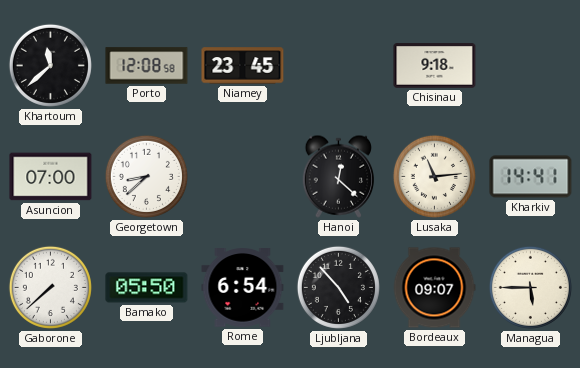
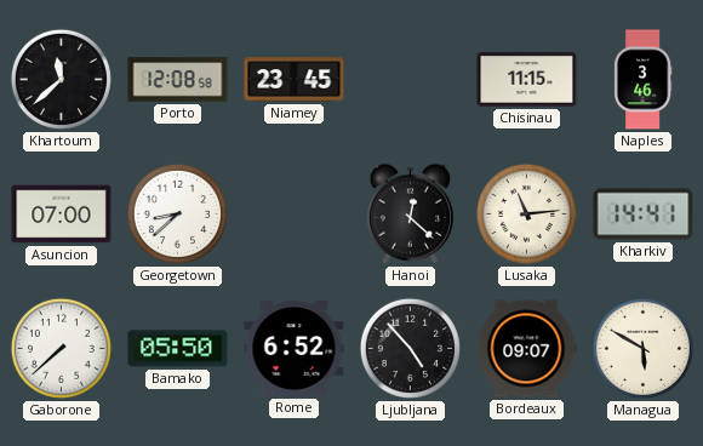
Chisinau: 9:18 -> 11:15 (527, 80)
Naples: none -> 3:46 (642, 80)
Rome: 6:54 -> 6:52 (295, 349)
Managua: 5:45 -> 5:50 (642, 348)
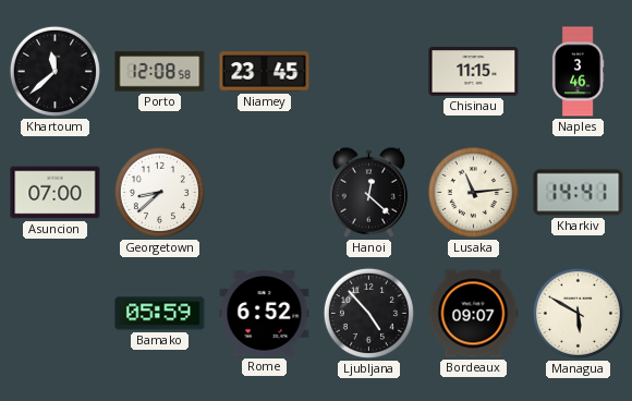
Gaborone: 7:38 -> none (61, 348)
Bamako: 05:50 -> 05:59 (160, 314)
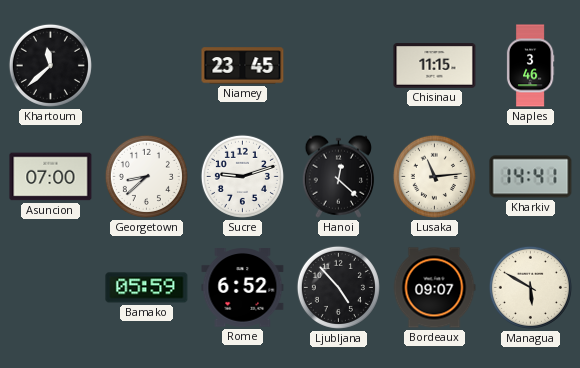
Porto: 12:08 -> none (160, 72)
Sucre: none -> 9:12 (242, 176)
